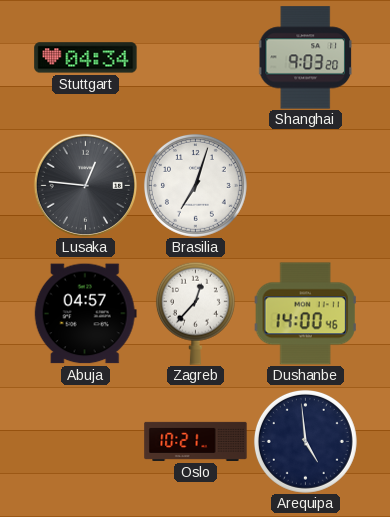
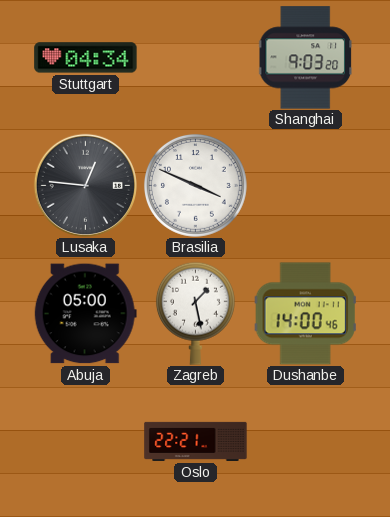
Brasilia: 7:03 -> 3:49 (195, 185)
Abuja: 04:57 -> 05:00 (85, 314)
Zagreb: 12:37 -> 1:28 (195, 313)
Oslo: 10:21 -> 22:21 (196, 441)
Arequipa: 4:59 -> none (305, 441)
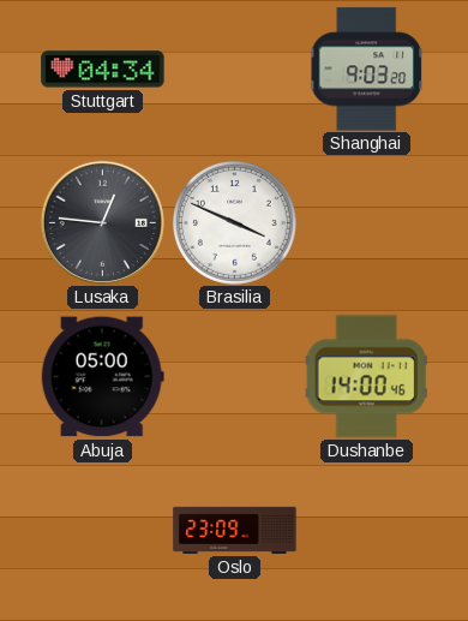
Zagreb: 1:28 -> none (195, 313)
Oslo: 22:21 -> 23:09 (235, 530)
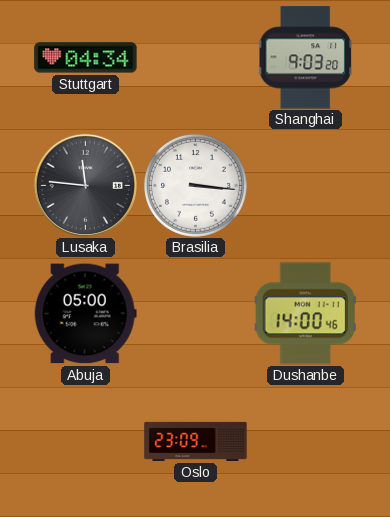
Lusaka: 12:46 -> 11:46 (85, 185)
Brasilia: 3:49 -> 3:16 (195, 185)
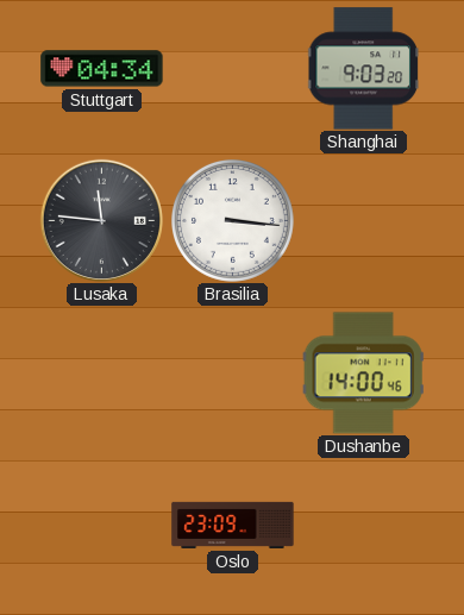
Abuja: 05:00 -> none (85, 314)
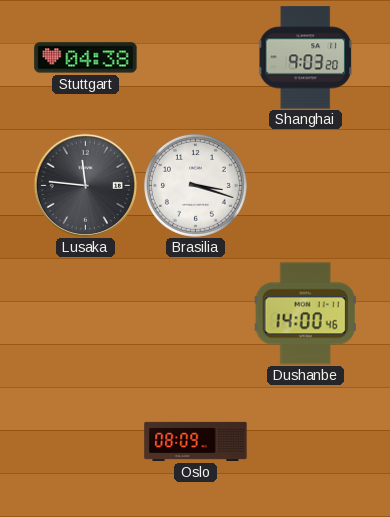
Stuttgart: 04:34 -> 04:38 (86, 58)
Brasilia: 3:16 -> 3:18 (195, 185)
Oslo: 23:09 -> 08:09 (196, 441)
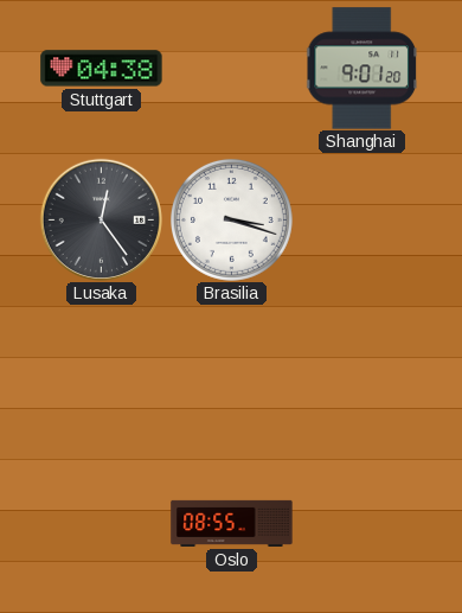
Shanghai: 9:03 -> 9:01 (361, 69)
Lusaka: 11:46 -> 12:24 (101, 219)
Dushanbe: 14:00 -> none (305, 314)
Oslo: 08:09 -> 08:55 (232, 523)
